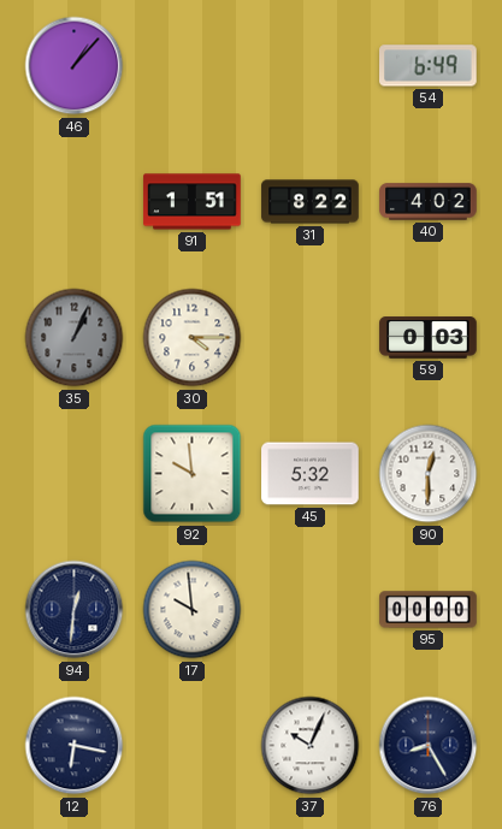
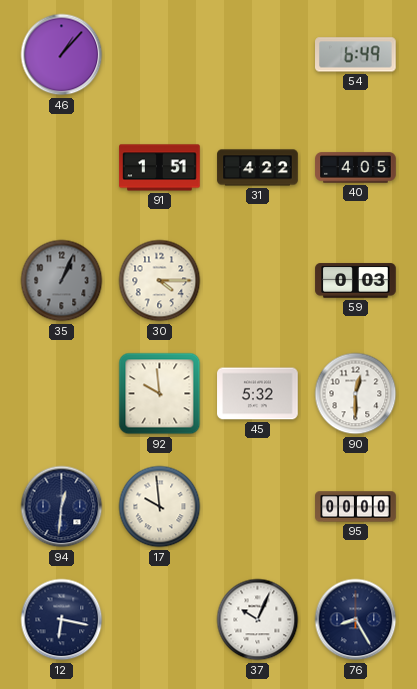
31: 8:22 -> 4:22 (258, 168)
40: 4:02 -> 4:05 (356, 168)
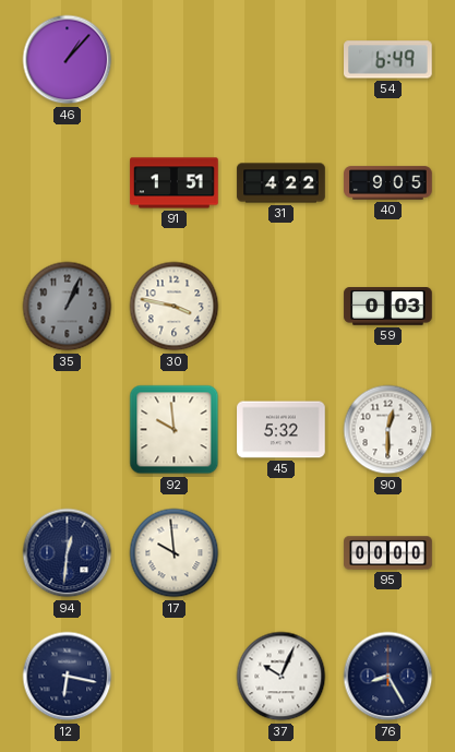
40: 4:05 -> 9:05 (388, 183)
30: 4:15 -> 3:47 (175, 307)
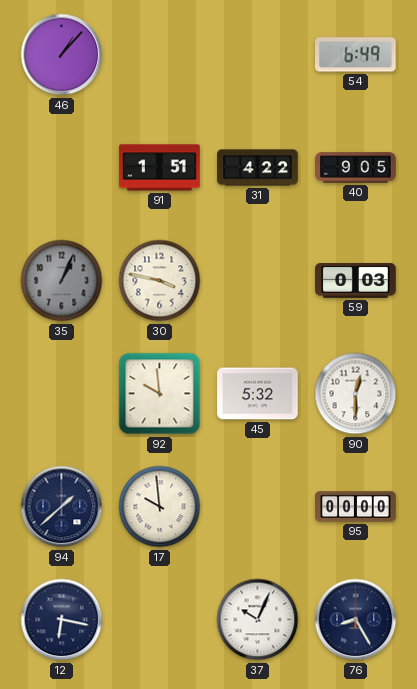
94: 12:31 -> 1:38 (62, 507)
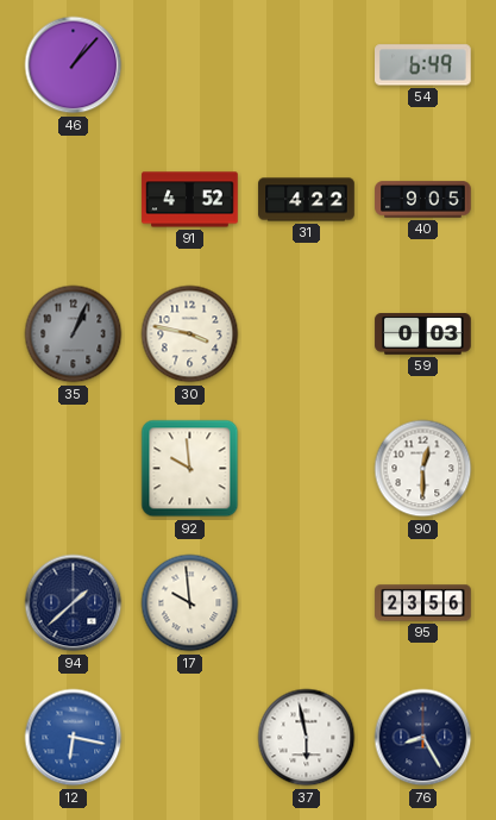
91: 1:51 -> 4:52 (190, 200)
45: 5:32 -> none (258, 394)
95: 00:00 -> 23:56 (423, 603)
12 dial: navy -> blue (74, 738)
37: 10:04 -> 5:58 (307, 738)
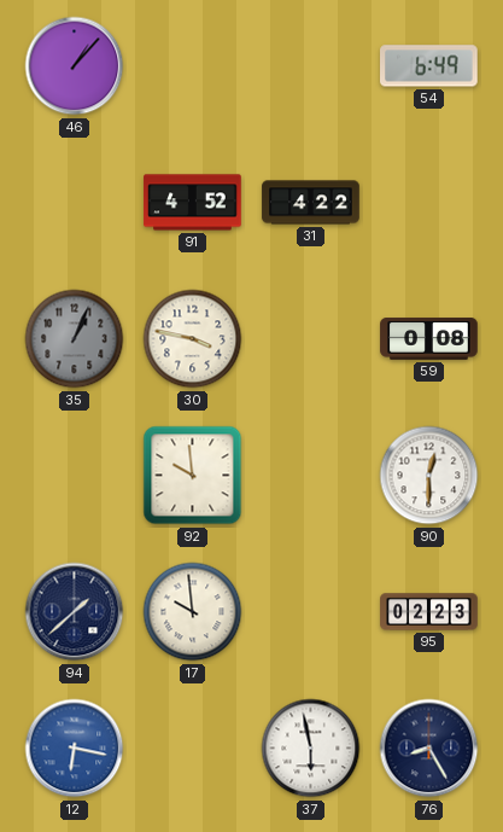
40: 9:05 -> none (423, 200)
59: 0:03 -> 0:08 (429, 339)
95: 23:56 -> 02:23 (429, 612)
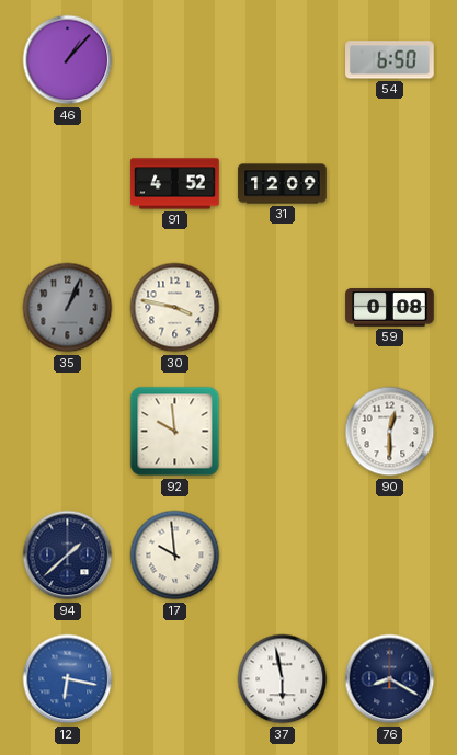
54: 6:49 -> 6:50 (390, 60)
31: 4:22 -> 12:09 (283, 184)
95: 02:23 -> none (429, 612)
76: 8:25 -> 8:20 (390, 679)
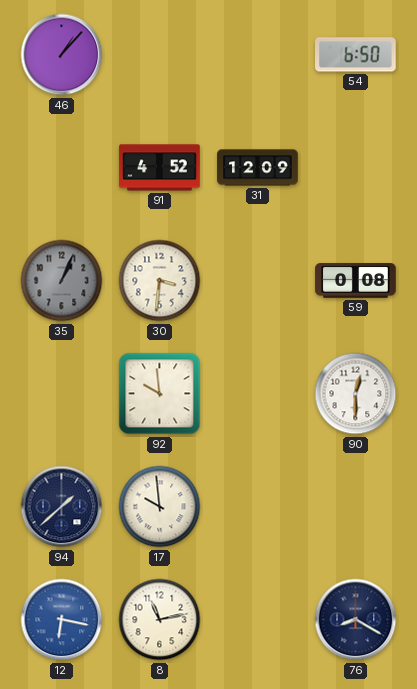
30: 3:47 -> 3:31 (160, 281)
8: none -> 11:13 (160, 620)
37: 5:58 -> none (283, 679)
